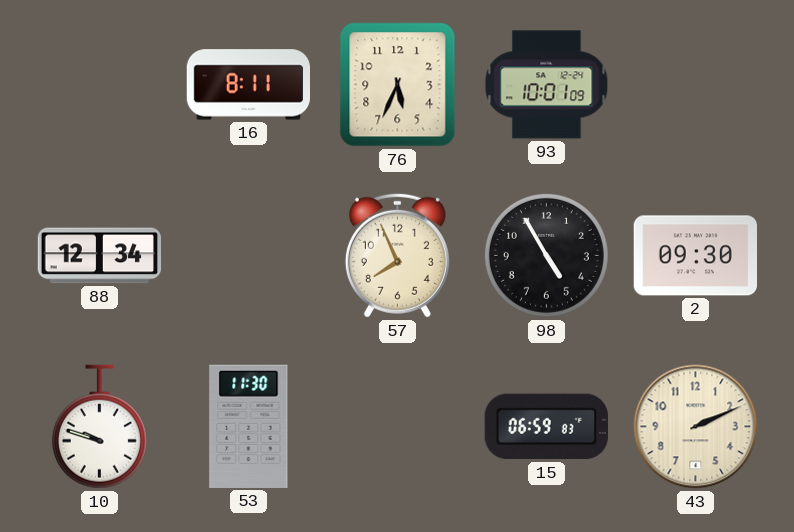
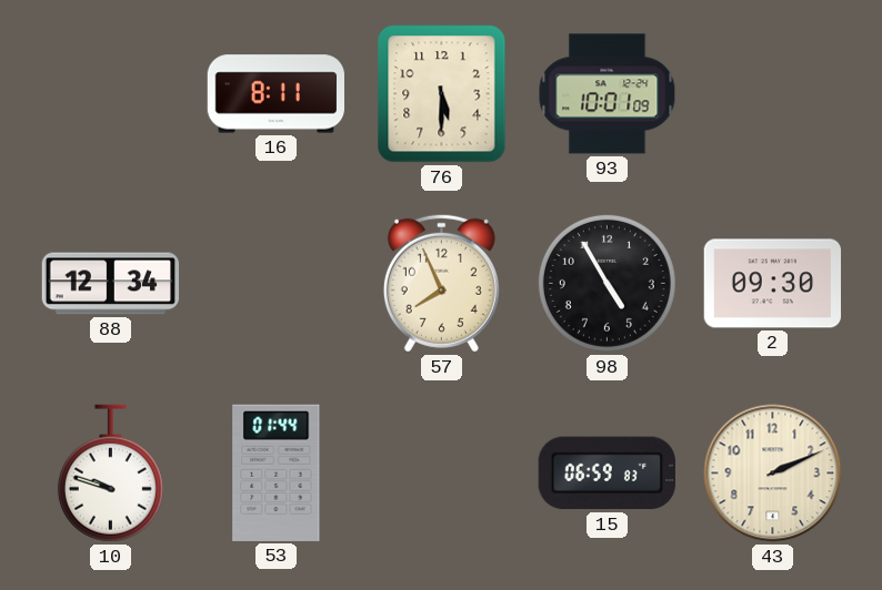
76: 5:34 -> 5:30 (442, 94)
53: 11:30 -> 01:44 (277, 472)
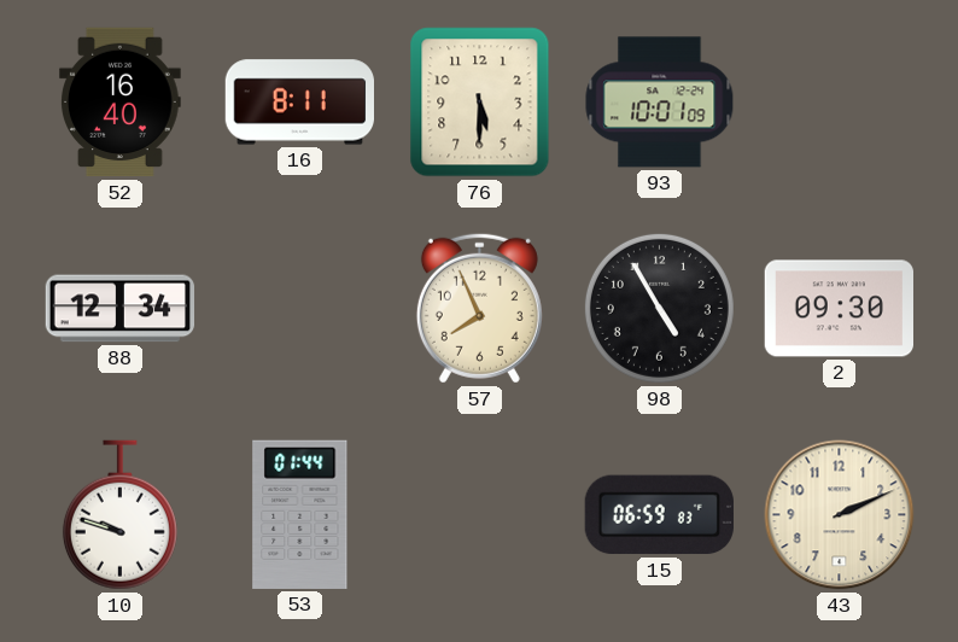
52: none -> 16:40 (121, 103)
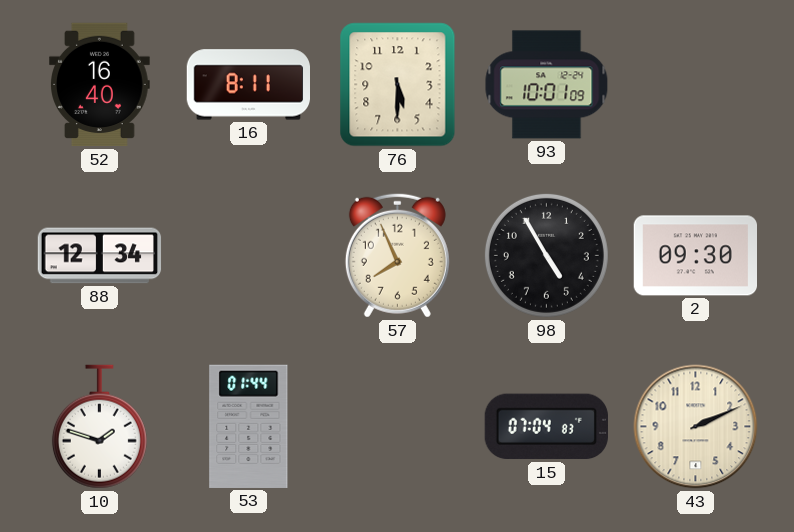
10: 9:48 -> 1:48 (99, 427)
15: 06:59 -> 07:04 (546, 427)
